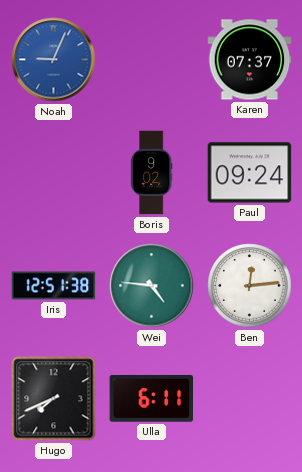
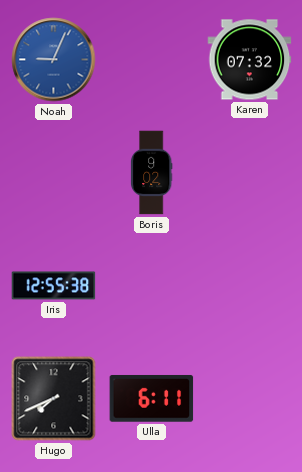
Karen: 07:37 -> 07:32 (250, 60)
Paul: 09:24 -> none (250, 173)
Iris: 12:51 -> 12:55 (54, 286)
Wei: 4:46 -> none (152, 286)
Ben: 12:14 -> none (250, 286)
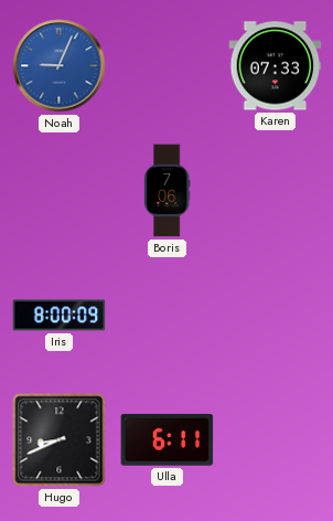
Karen: 07:32 -> 07:33 (276, 66)
Boris: 9:02 -> 7:06 (166, 191)
Iris: 12:55 -> 8:00 (60, 316)
Hugo: 7:41 -> 8:41 (60, 440)
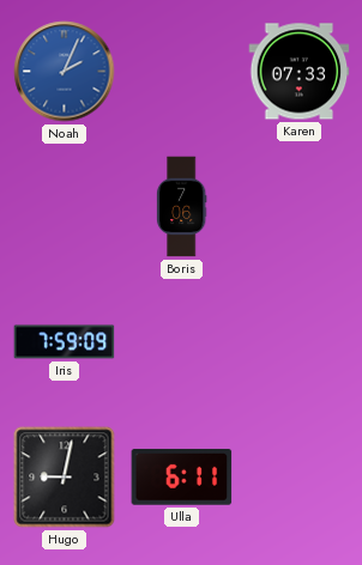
Noah: 9:04 -> 2:04 (65, 72)
Iris: 8:00 -> 7:59 (65, 342)
Hugo: 8:41 -> 9:02 (65, 478)
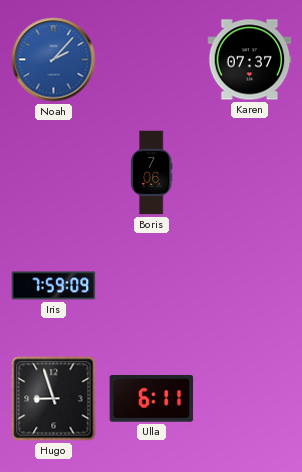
Noah: 2:04 -> 2:07 (54, 60)
Karen: 07:33 -> 07:37 (250, 60)
Hugo: 9:02 -> 8:57 (54, 399)
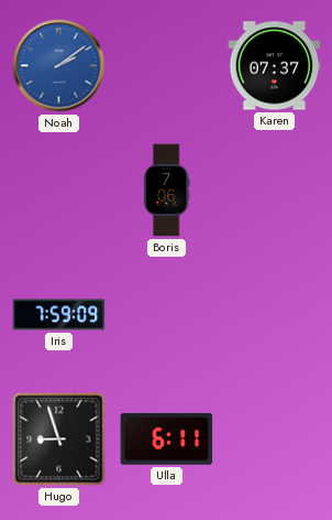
Noah: 2:07 -> 2:09 (59, 66)
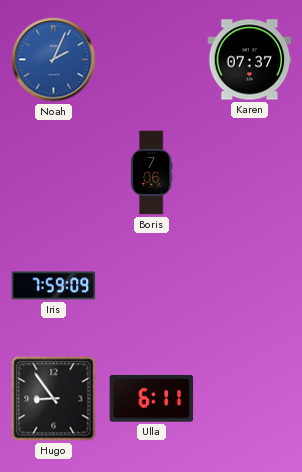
Noah: 2:09 -> 2:04 (54, 60)
Hugo: 8:57 -> 8:54 (54, 399)
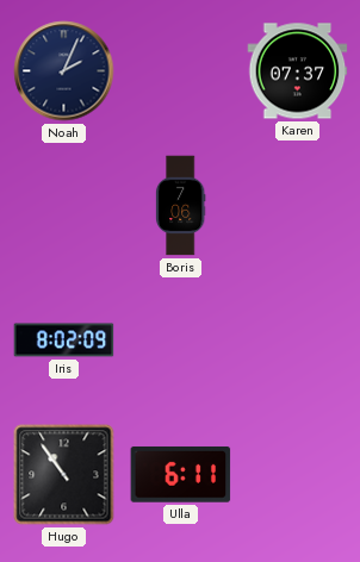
Noah dial: blue -> navy (64, 71)
Iris: 7:59 -> 8:02 (64, 341)
Hugo: 8:54 -> 10:54 (64, 475)
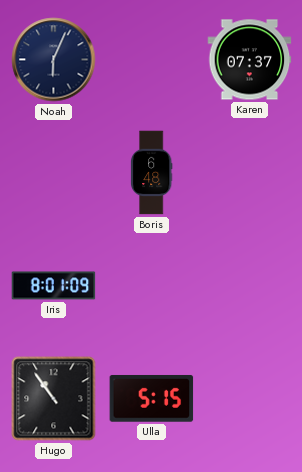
Noah: 2:04 -> 6:04 (54, 60)
Boris: 7:06 -> 6:48 (151, 173)
Iris: 8:02 -> 8:01 (54, 286)
Ulla: 6:11 -> 5:15 (152, 398)
